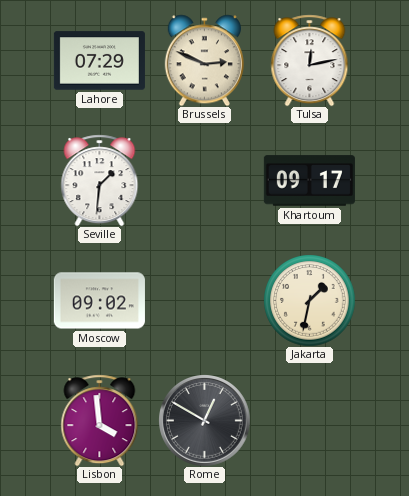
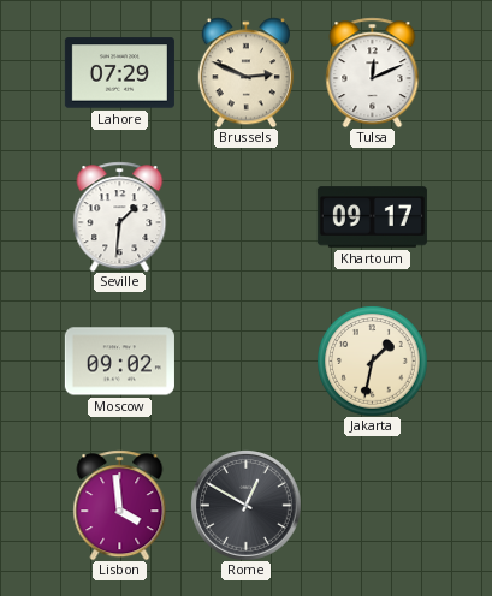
Tulsa: 12:13 -> 12:11 (373, 72)
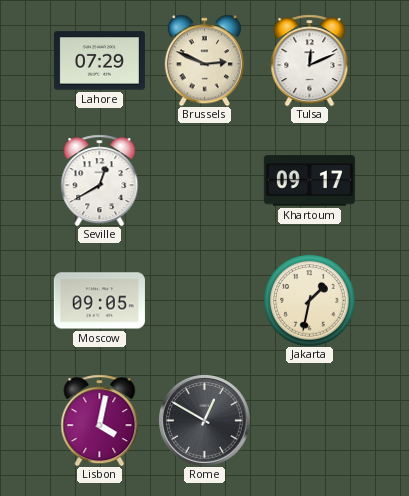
Seville: 1:31 -> 12:40 (100, 180)
Moscow: 09:02 -> 09:05 (99, 301)
Lisbon: 3:59 -> 4:02 (100, 420)
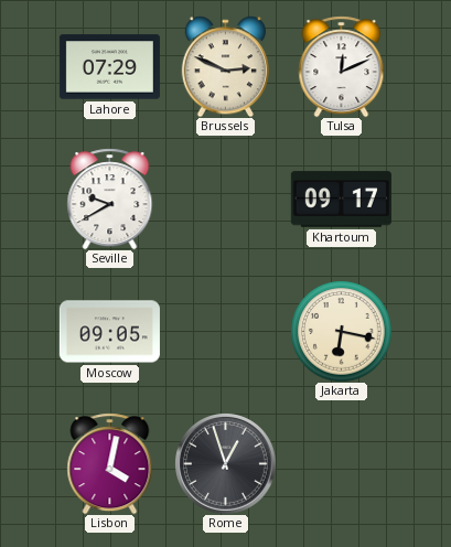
Seville: 12:40 -> 9:40 (110, 199)
Jakarta: 1:32 -> 6:17 (341, 331)
Rome: 12:50 -> 12:57 (226, 464)
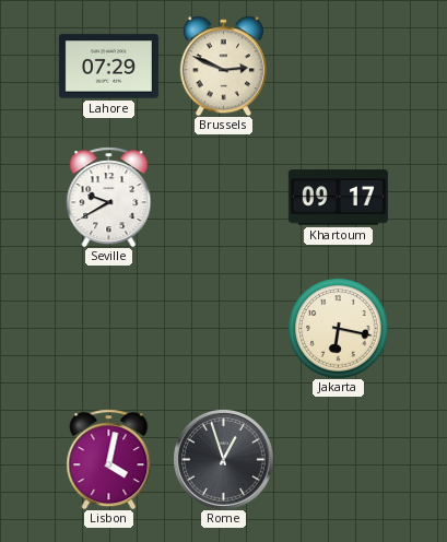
Tulsa: 12:11 -> none (342, 66)
Moscow: 09:05 -> none (109, 332)
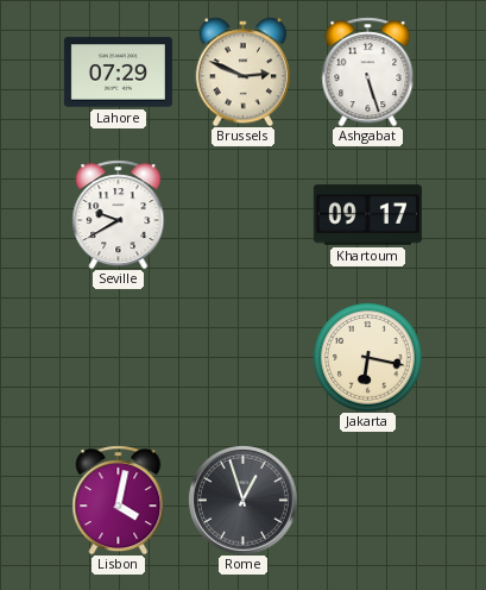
Ashgabat: none -> 5:27 (368, 71)
